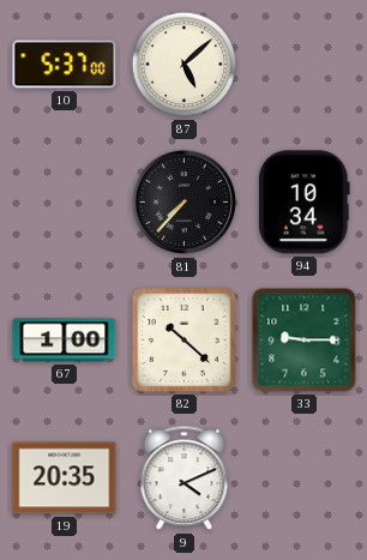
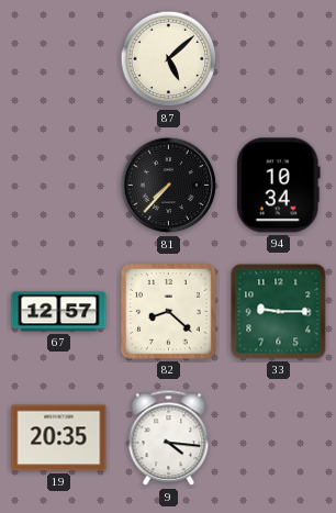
10: 5:37 -> none (65, 65)
67: 1:00 -> 12:57 (59, 312)
82: 10:22 -> 8:22 (169, 312)
9: 4:11 -> 4:16 (169, 438)
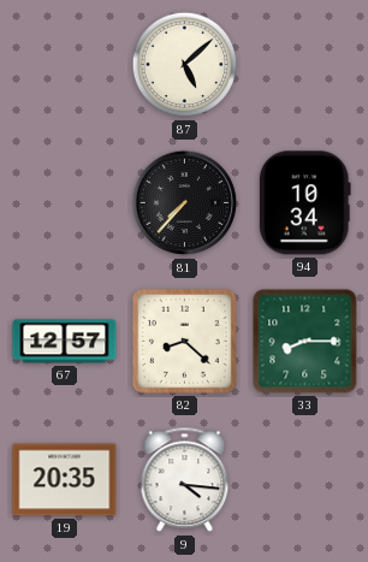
33: 9:15 -> 8:15 (305, 342)
